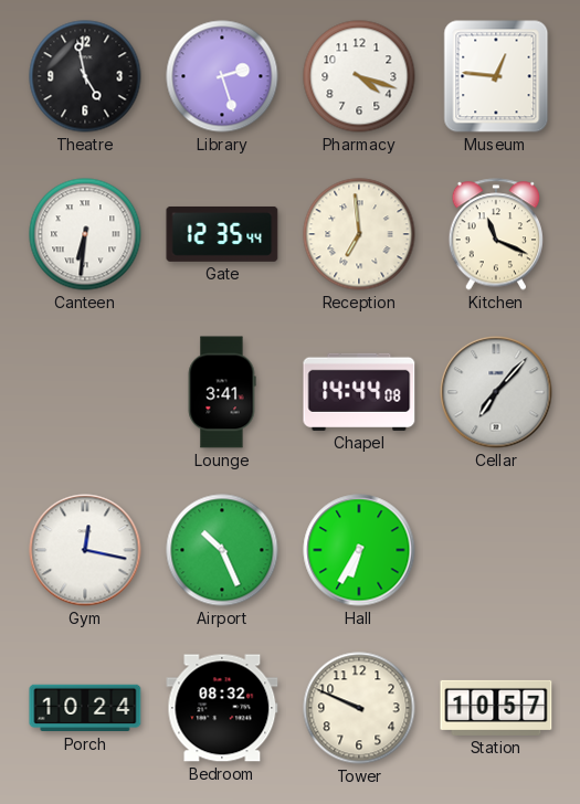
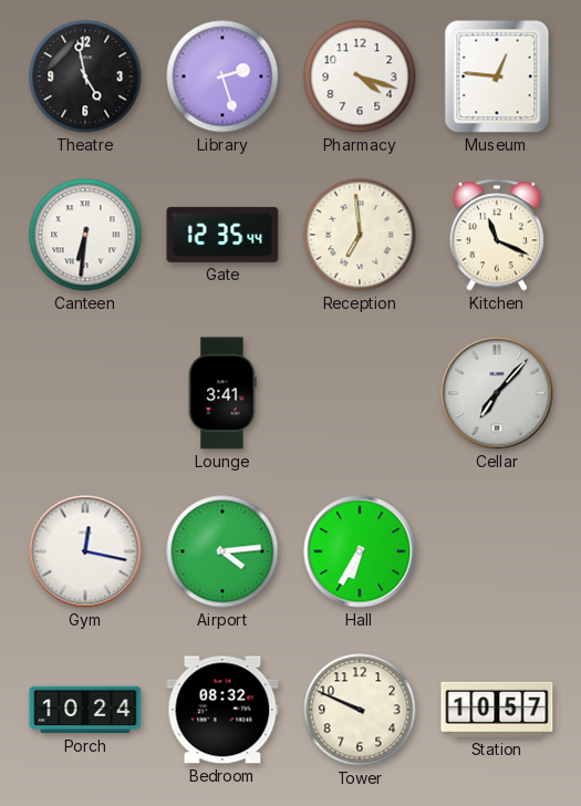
Chapel: 14:44 -> none (359, 392)
Airport: 10:26 -> 4:14 (222, 551)
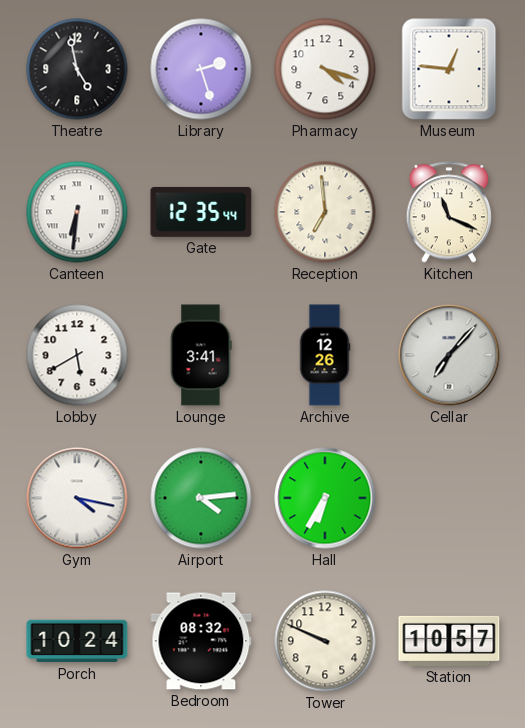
Lobby: none -> 5:40 (77, 355)
Archive: none -> 12:26 (325, 355)
Gym: 12:17 -> 4:17 (77, 498)
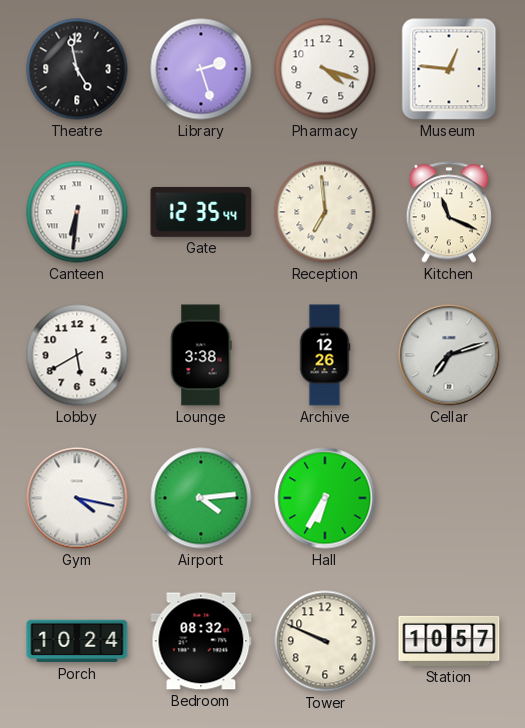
Lounge: 3:41 -> 3:38 (201, 355)
Cellar: 7:07 -> 7:12 (449, 355)
